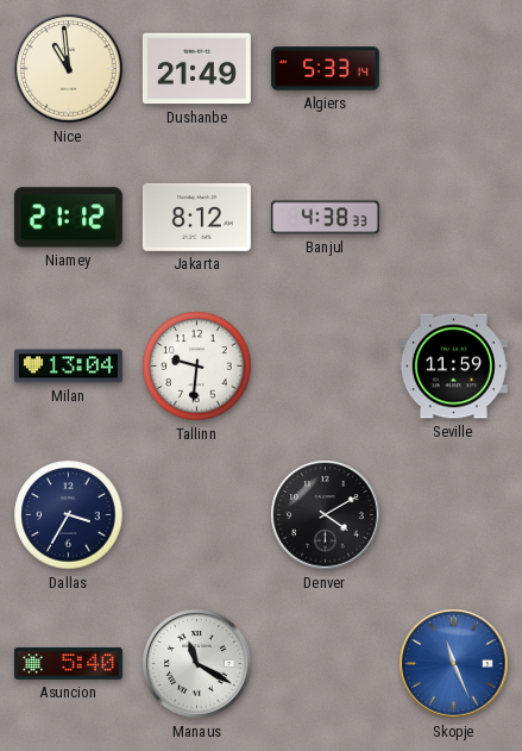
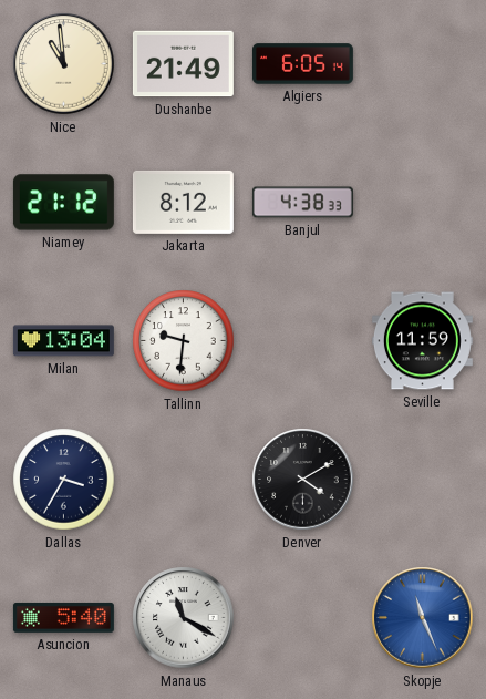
Algiers: 5:33 -> 6:05 (302, 64)
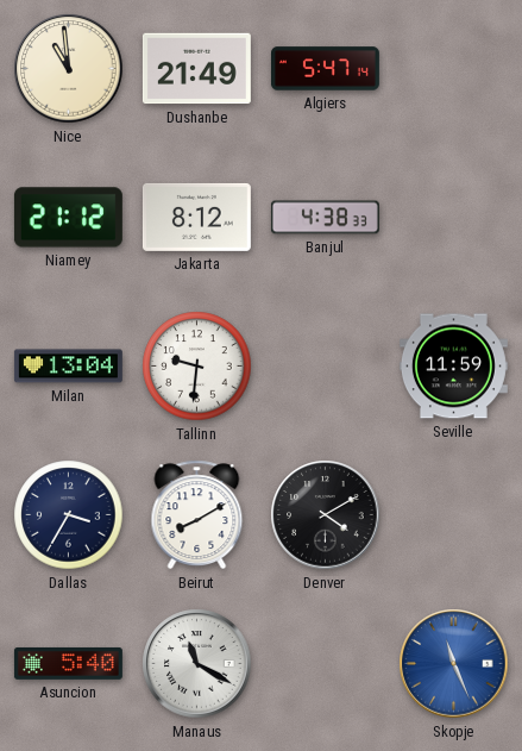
Algiers: 6:05 -> 5:47 (325, 69)
Beirut: none -> 8:10 (197, 515)
